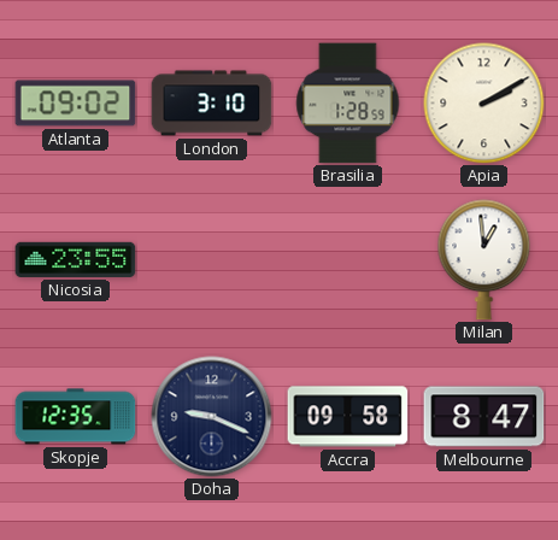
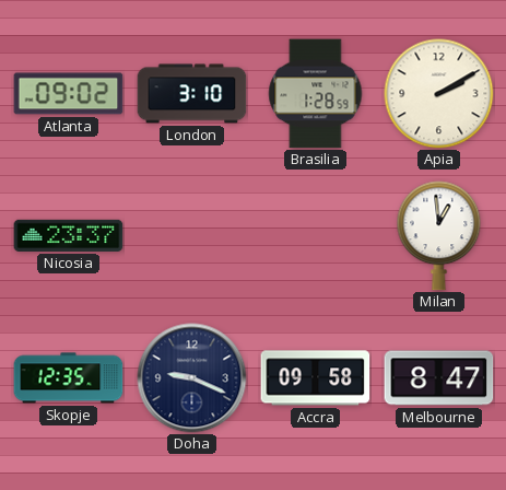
Nicosia: 23:55 -> 23:37 (69, 235)
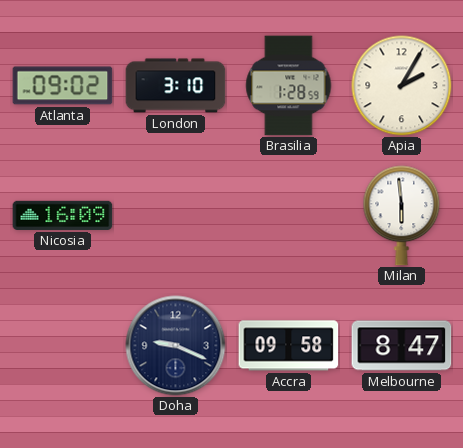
Apia: 2:10 -> 2:05 (402, 86)
Nicosia: 23:37 -> 16:09 (63, 215)
Milan: 12:59 -> 5:59 (402, 216)
Skopje: 12:35 -> none (69, 378)
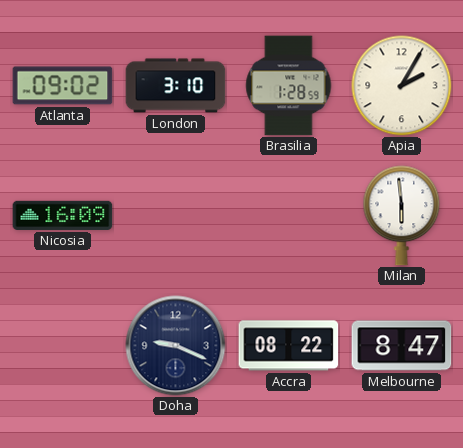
Accra: 09:58 -> 08:22 (289, 346)
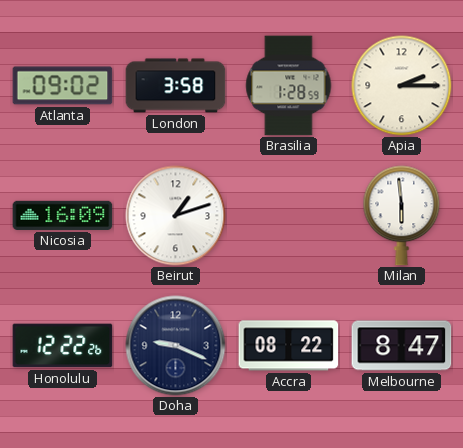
London: 3:10 -> 3:58 (176, 86)
Apia: 2:05 -> 2:15 (402, 86)
Beirut: none -> 1:12 (176, 216)
Honolulu: none -> 12:22 (63, 346)
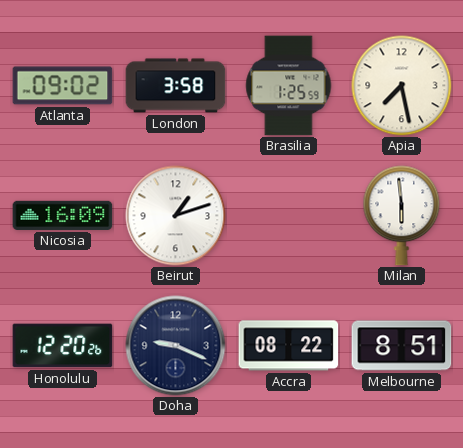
Brasilia: 1:28 -> 1:25 (289, 86)
Apia: 2:15 -> 7:28 (402, 86)
Honolulu: 12:22 -> 12:20 (63, 346)
Melbourne: 8:47 -> 8:51 (402, 346)
